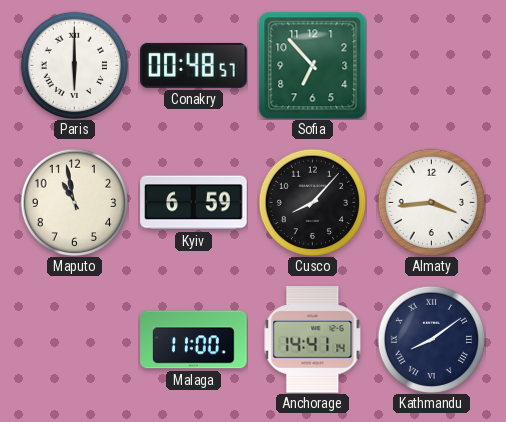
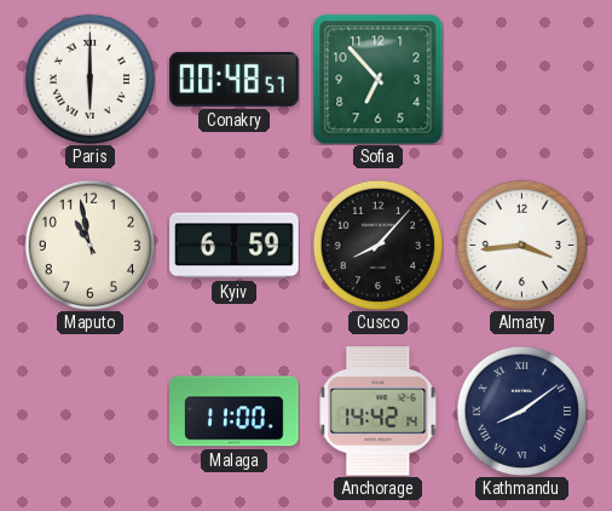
Anchorage: 14:41 -> 14:42 (379, 412)
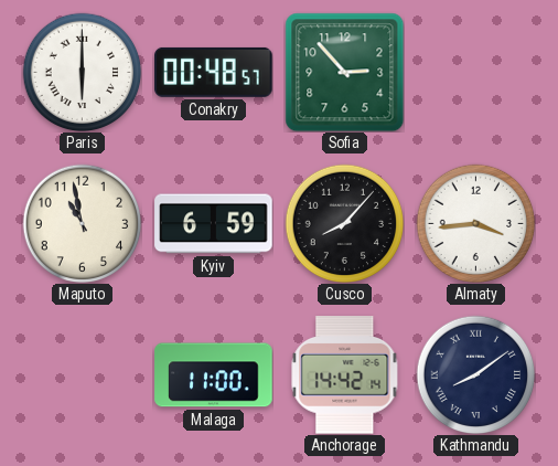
Sofia: 6:53 -> 2:53 (344, 72)
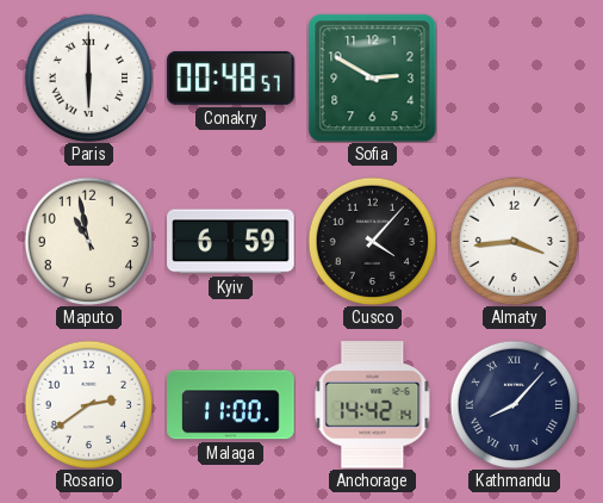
Sofia: 2:53 -> 2:50 (372, 77)
Cusco: 8:07 -> 4:07 (372, 241)
Rosario: none -> 2:39 (88, 404)
Kathmandu: 8:09 -> 8:07 (514, 404)
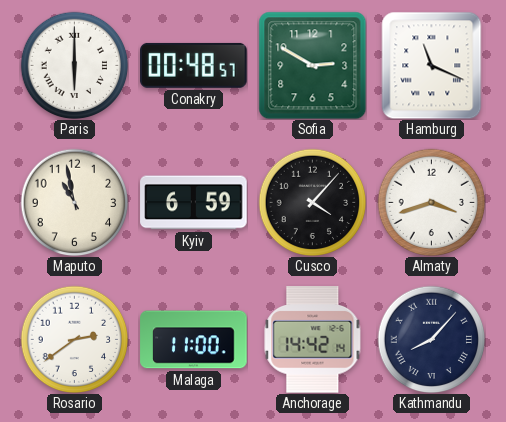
Hamburg: none -> 11:19 (432, 65)
Almaty: 3:44 -> 3:42 (431, 202)
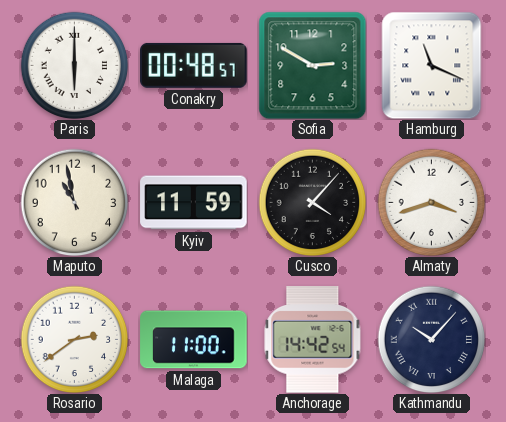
Kyiv: 6:59 -> 11:59 (194, 203)
Anchorage: 14:42:14 -> 14:42:54 (313, 340)
Kathmandu: 8:07 -> 10:07 (431, 339)
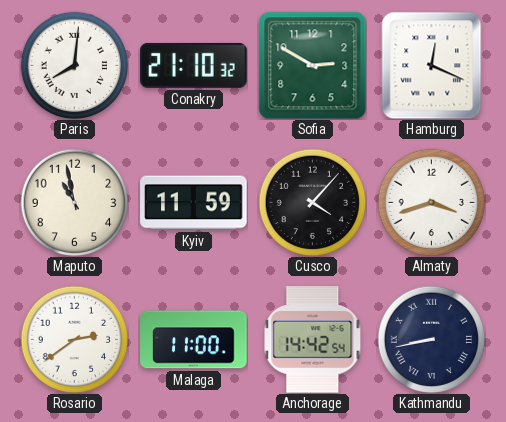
Paris: 6:00 -> 8:01 (74, 65)
Conakry: 00:48 -> 21:10 (194, 65)
Hamburg: 11:19 -> 12:19 (432, 65)
Kathmandu: 10:07 -> 8:43 (431, 339)
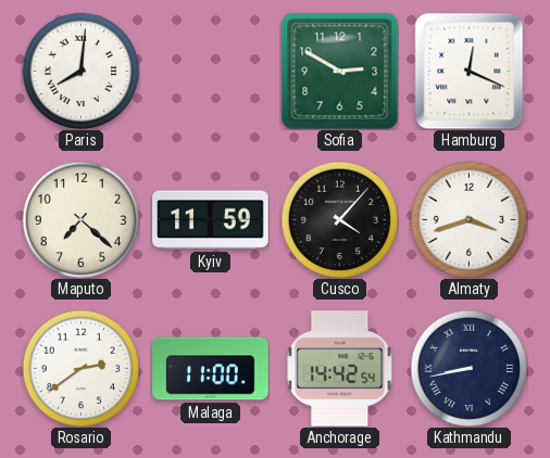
Conakry: 21:10 -> none (194, 65)
Maputo: 10:58 -> 7:22 (80, 219)
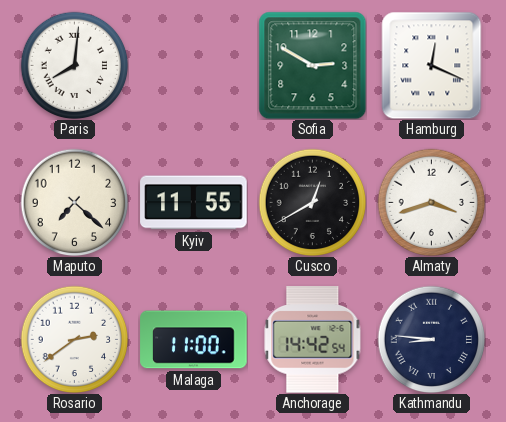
Kyiv: 11:59 -> 11:55 (194, 203)
Cusco: 4:07 -> 12:40 (312, 202)
Kathmandu: 8:43 -> 8:46 (431, 339)
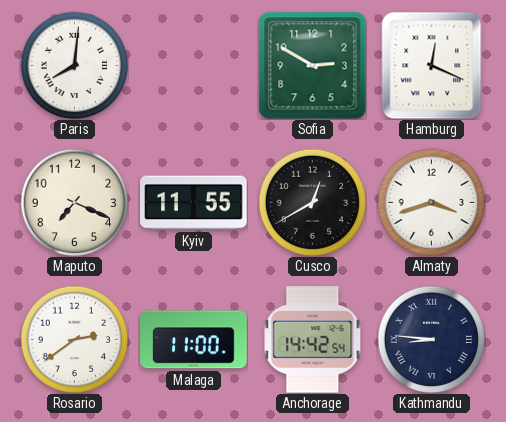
Maputo: 7:22 -> 7:19 (74, 202)
